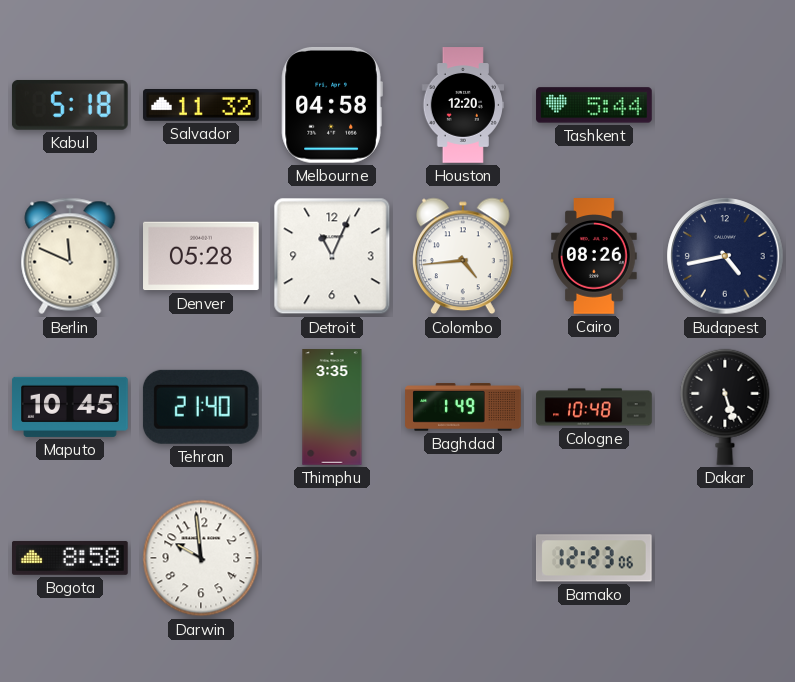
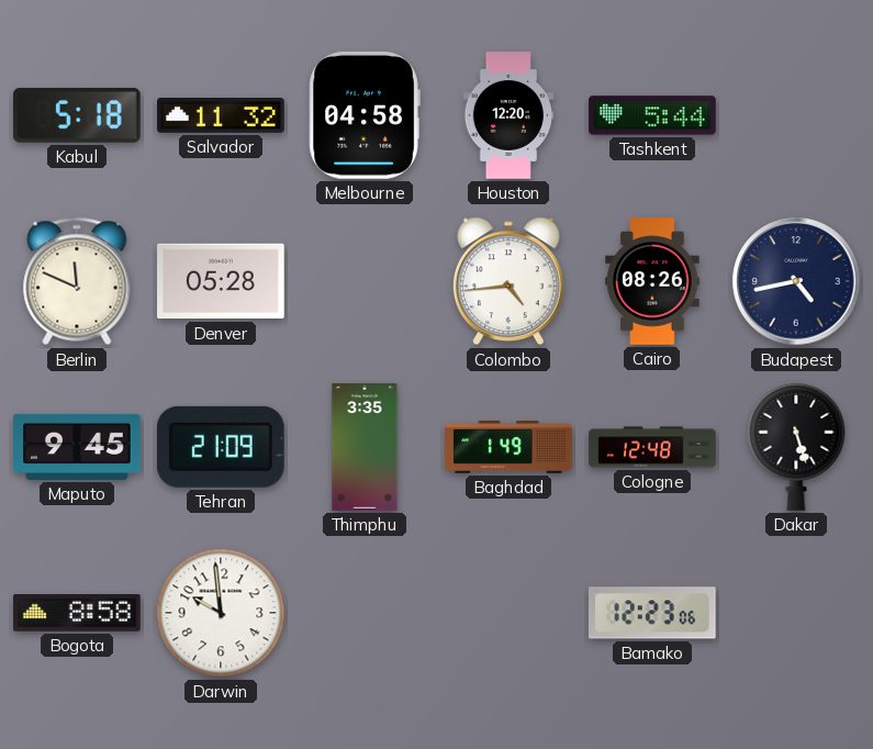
Detroit: 11:04 -> none (332, 256)
Maputo: 10:45 -> 9:45 (77, 447)
Tehran: 21:40 -> 21:09 (221, 447)
Cologne: 10:48 -> 12:48 (652, 447)
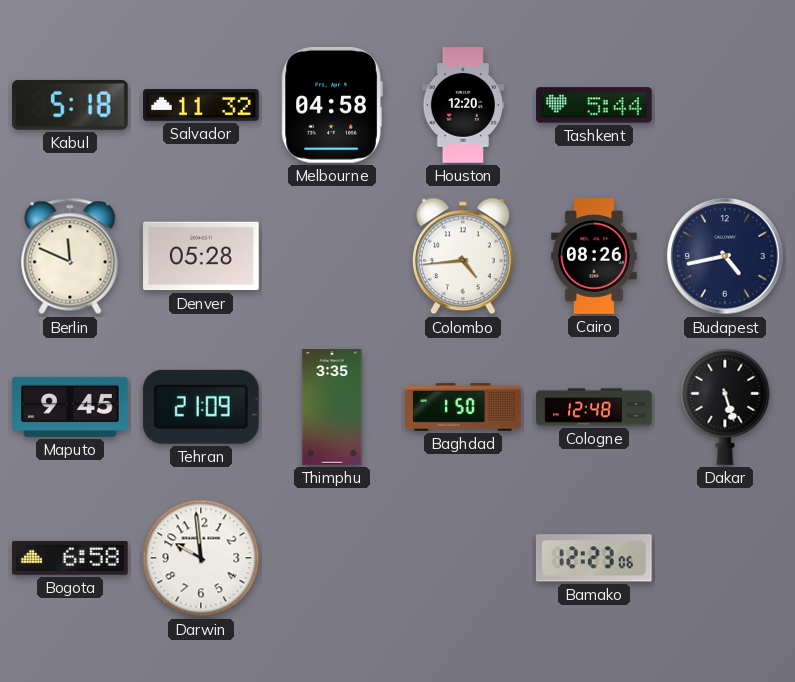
Baghdad: 1:49 -> 1:50 (463, 407)
Bogota: 8:58 -> 6:58 (71, 558)
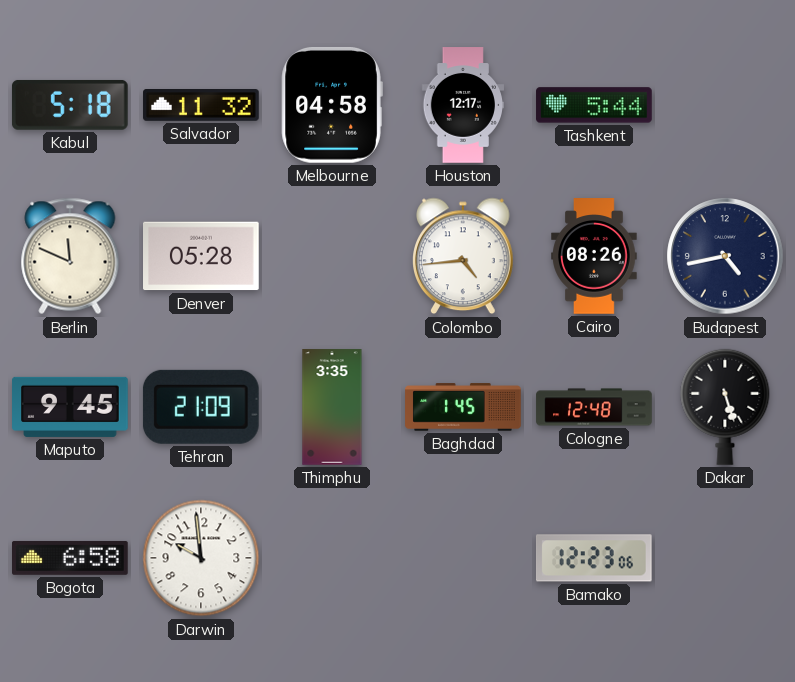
Houston: 12:20 -> 12:17 (462, 105)
Baghdad: 1:50 -> 1:45 (463, 407)
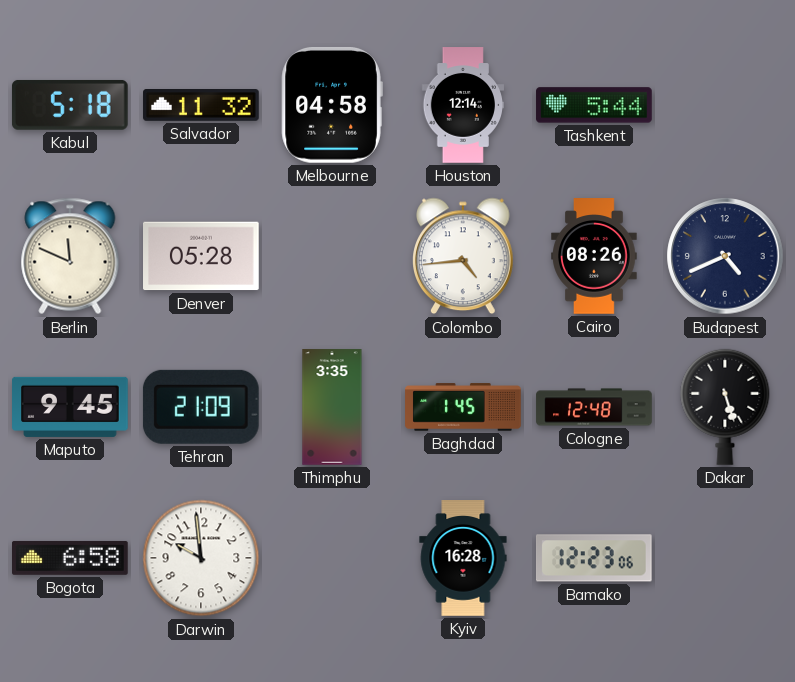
Houston: 12:17 -> 12:14 (462, 105)
Budapest: 4:43 -> 4:41 (725, 256)
Kyiv: none -> 16:28 (463, 558)
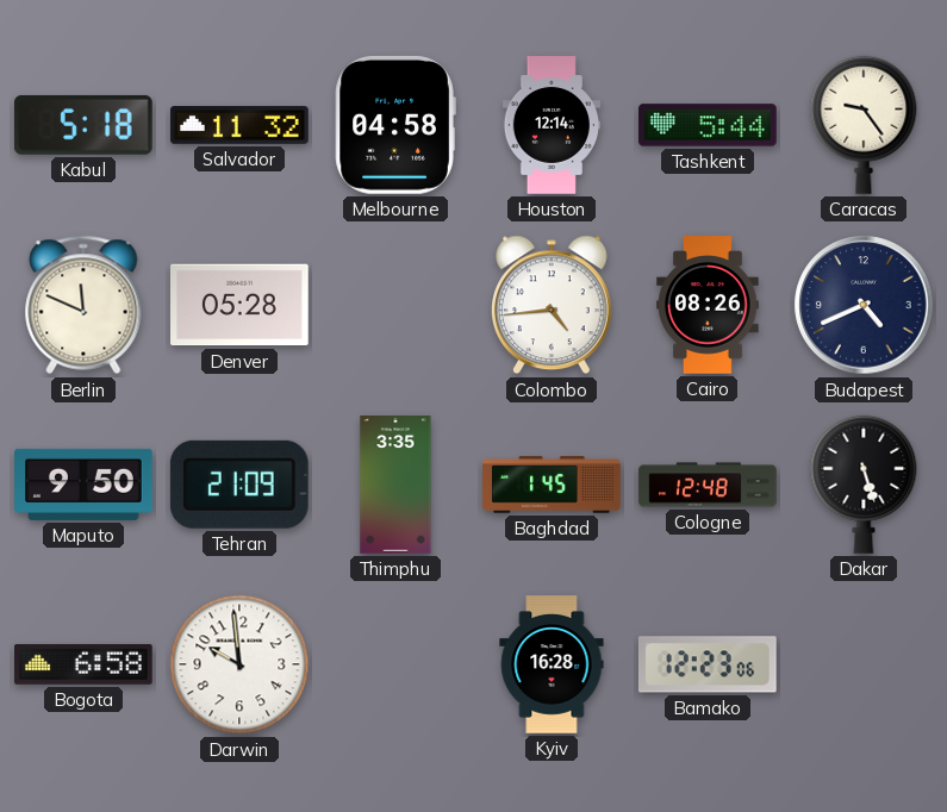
Caracas: none -> 9:24 (864, 125)
Maputo: 9:45 -> 9:50 (83, 485)
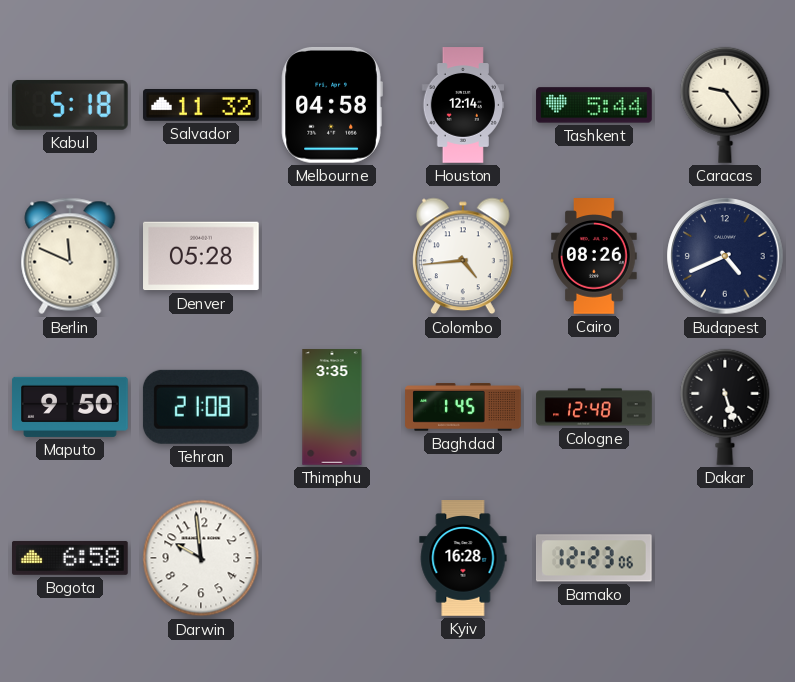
Tehran: 21:09 -> 21:08 (201, 407)
